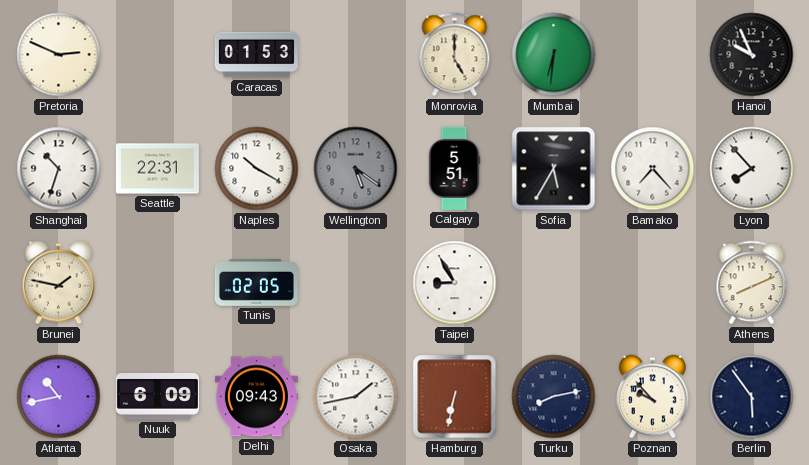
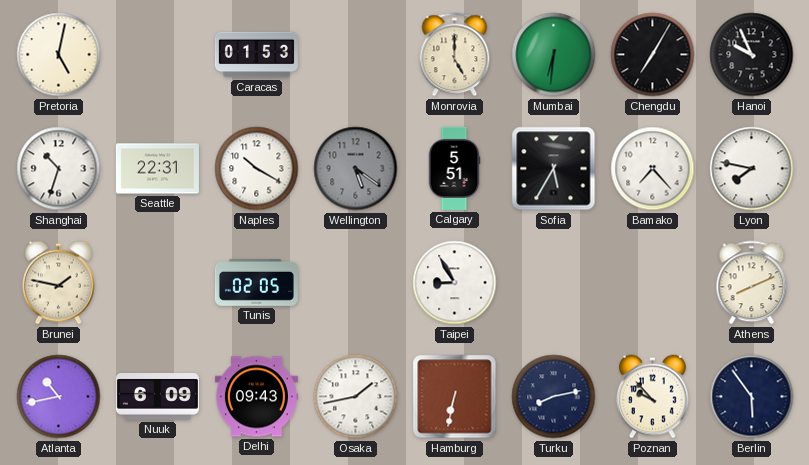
Pretoria: 2:49 -> 5:02 (59, 55)
Chengdu: none -> 7:05 (653, 55)
Lyon: 7:53 -> 7:47 (752, 169)
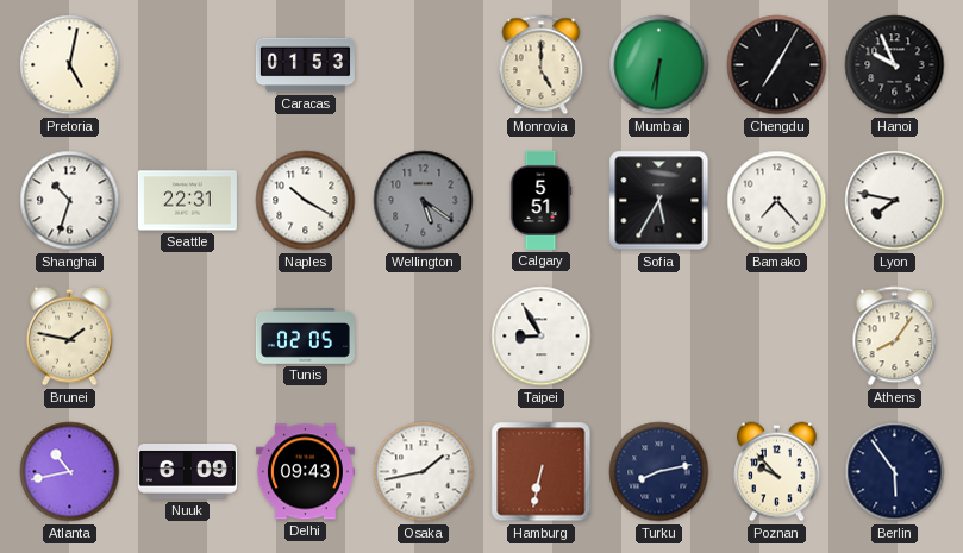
Athens: 8:11 -> 8:06 (895, 337)
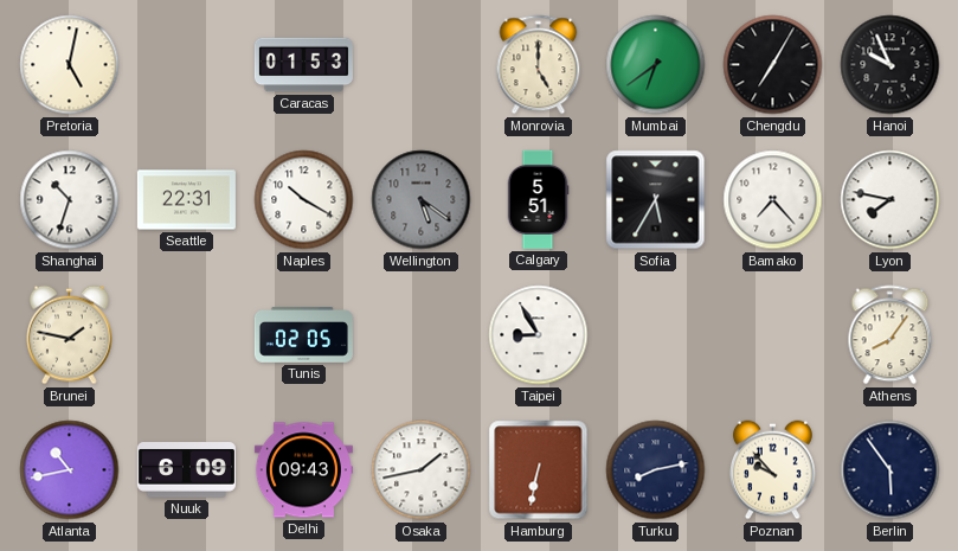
Mumbai: 6:31 -> 6:39 (656, 65)
